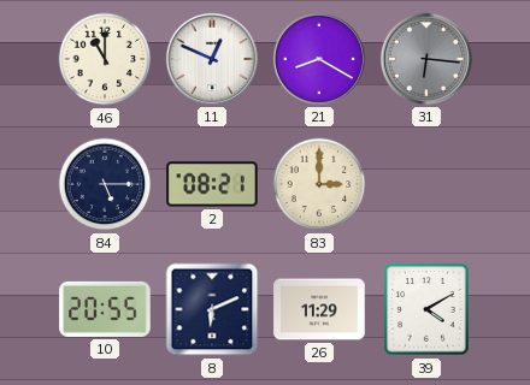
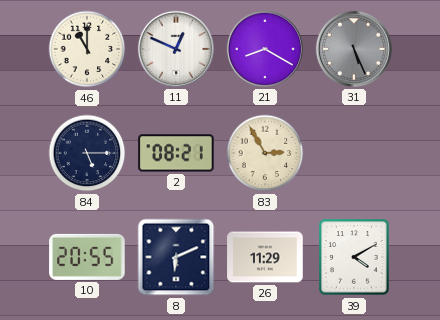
31: 6:16 -> 5:26 (354, 49)
83: 3:00 -> 2:55 (265, 153)
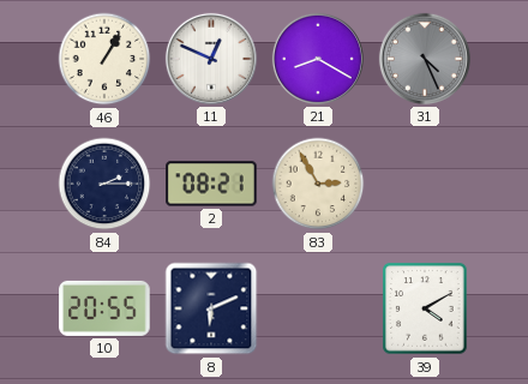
46: 11:00 -> 1:05 (104, 59)
31: 5:26 -> 4:26 (425, 59)
84: 5:15 -> 2:15 (104, 184)
26: 11:29 -> none (265, 257)
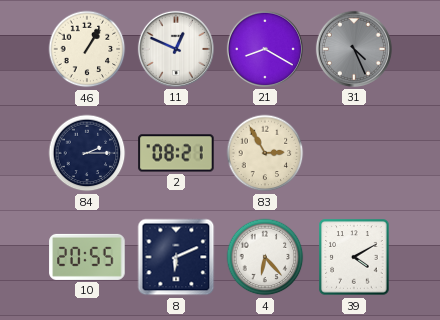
4: none -> 6:23 (265, 257)
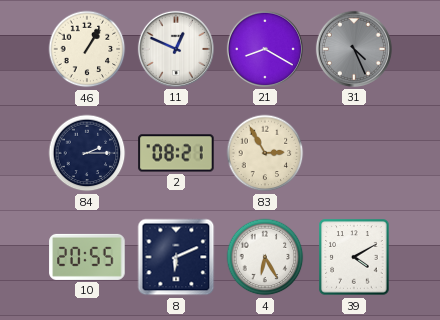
4: 6:23 -> 6:25 (265, 257)
